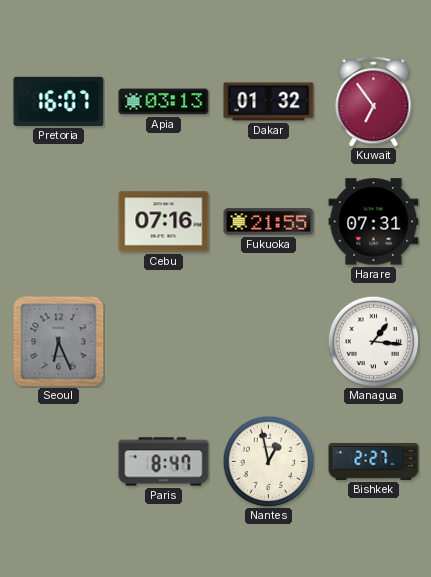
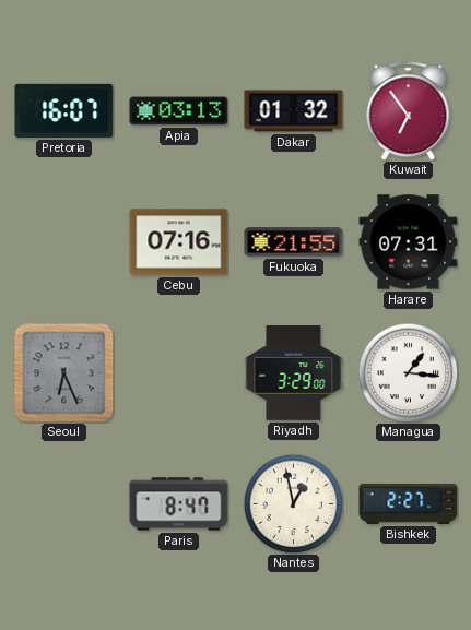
Riyadh: none -> 3:29 (294, 373)
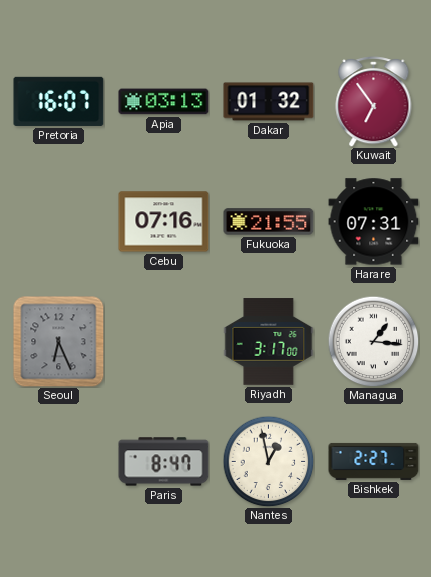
Riyadh: 3:29 -> 3:17 (269, 342)
